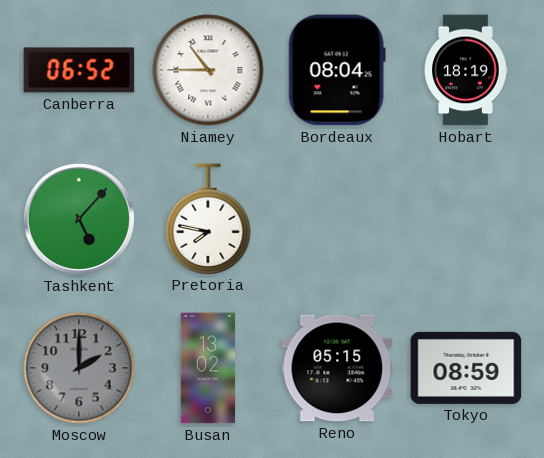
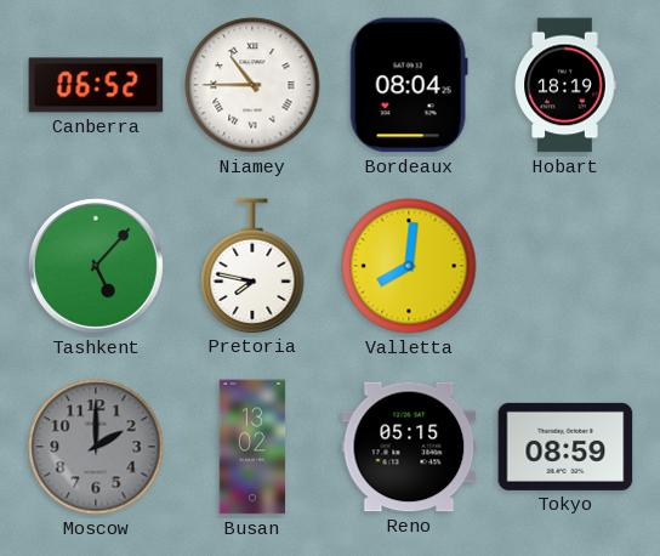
Valletta: none -> 8:01 (409, 266)
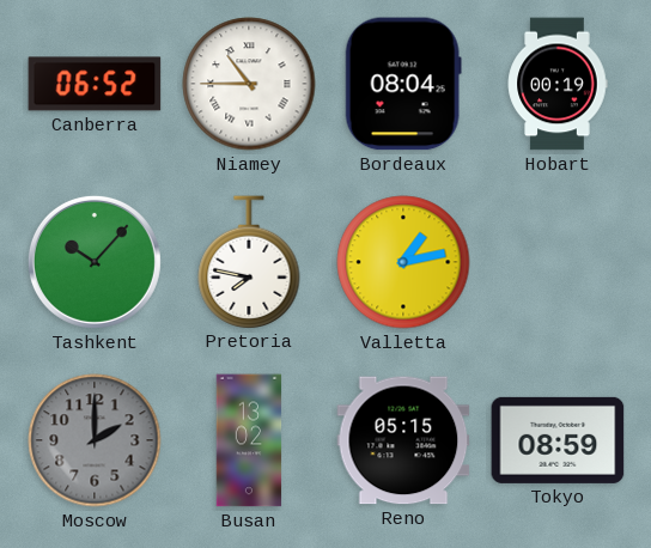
Hobart: 18:19 -> 00:19 (558, 84)
Tashkent: 5:07 -> 10:07 (95, 262)
Valletta: 8:01 -> 1:13 (403, 262)
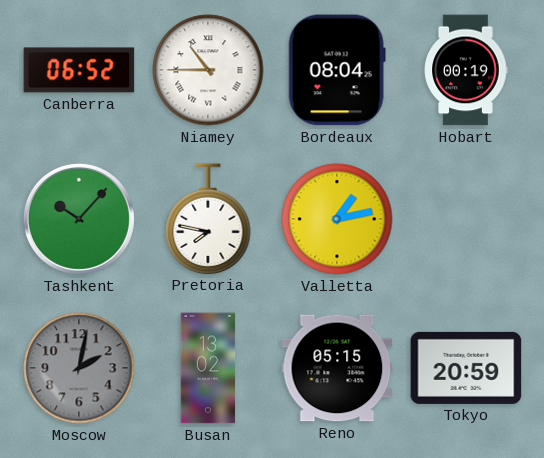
Moscow: 2:00 -> 2:02 (79, 368)
Tokyo: 08:59 -> 20:59 (466, 368)
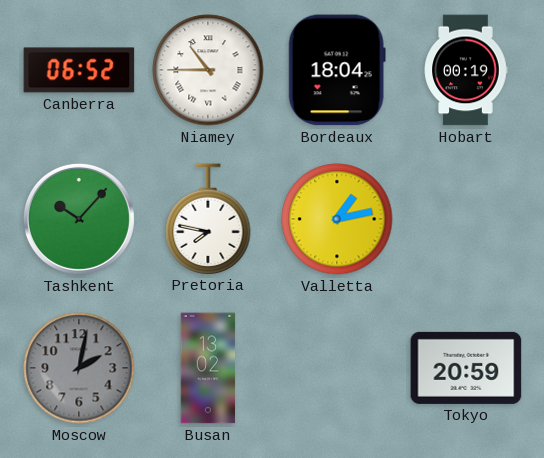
Bordeaux: 08:04 -> 18:04 (337, 70)
Reno: 05:15 -> none (337, 368)
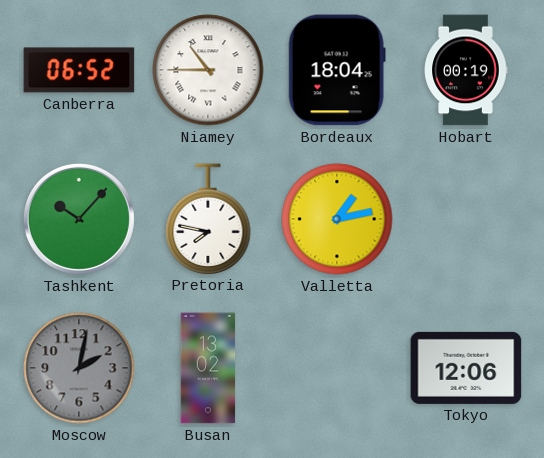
Tokyo: 20:59 -> 12:06 (466, 368)
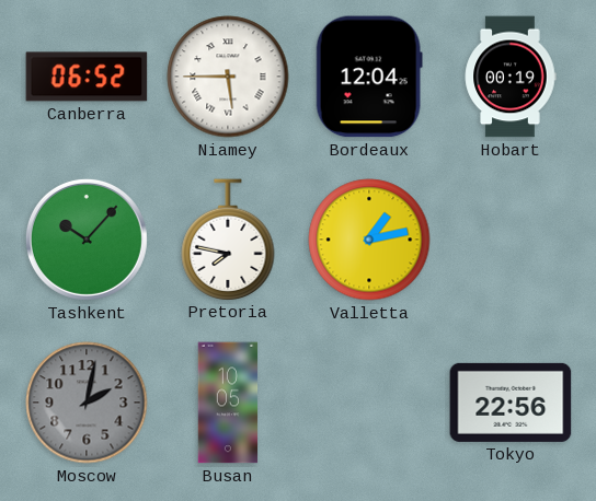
Niamey: 10:45 -> 5:45 (228, 77)
Bordeaux: 18:04 -> 12:04 (369, 77)
Busan: 13:02 -> 10:05 (228, 403)
Tokyo: 12:06 -> 22:56 (511, 403)
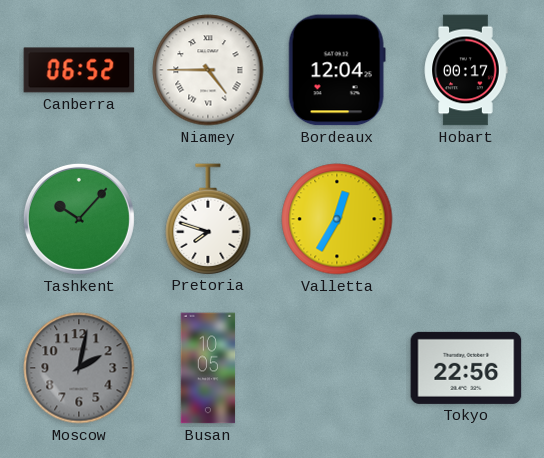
Niamey: 5:45 -> 4:45 (208, 70)
Hobart: 00:19 -> 00:17 (466, 70)
Pretoria: 7:47 -> 7:48 (208, 219)
Valletta: 1:13 -> 12:35 (337, 219)
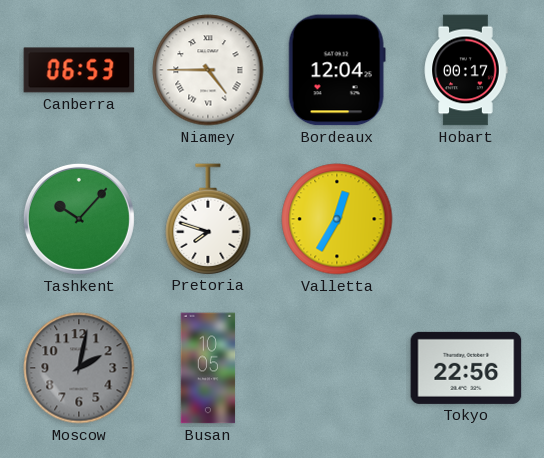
Canberra: 06:52 -> 06:53 (79, 70)
